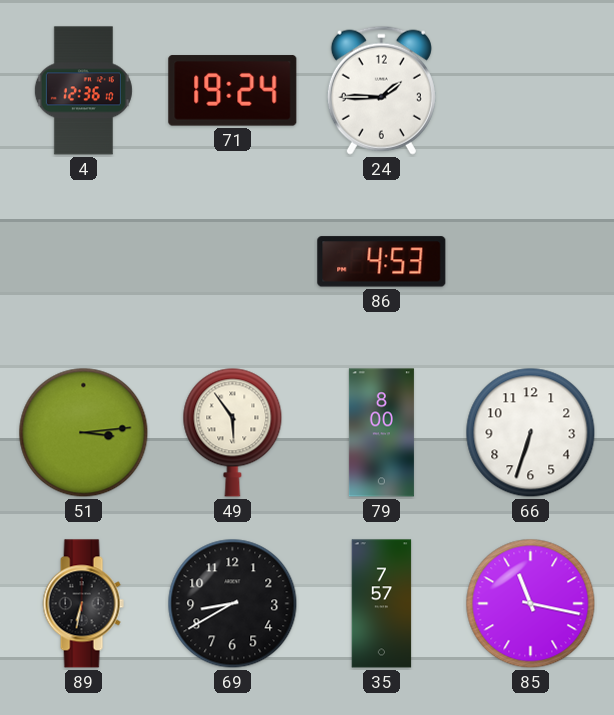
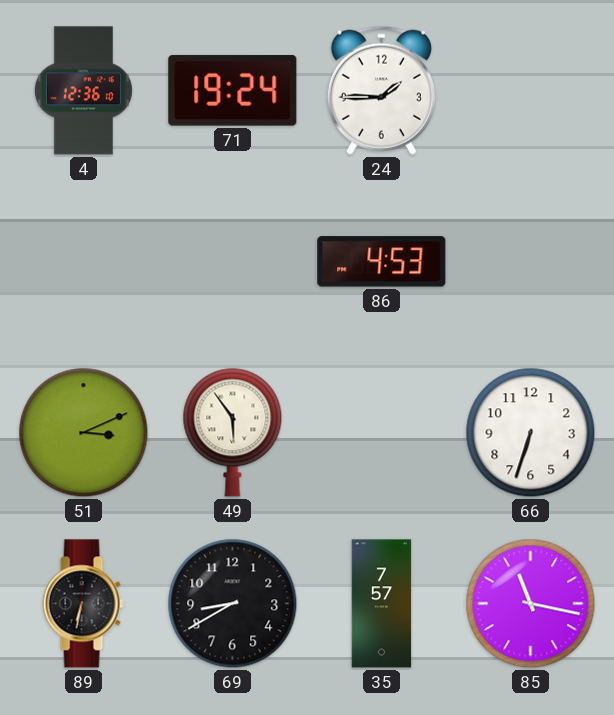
51: 3:14 -> 3:11 (84, 433)
79: 8:00 -> none (381, 433)
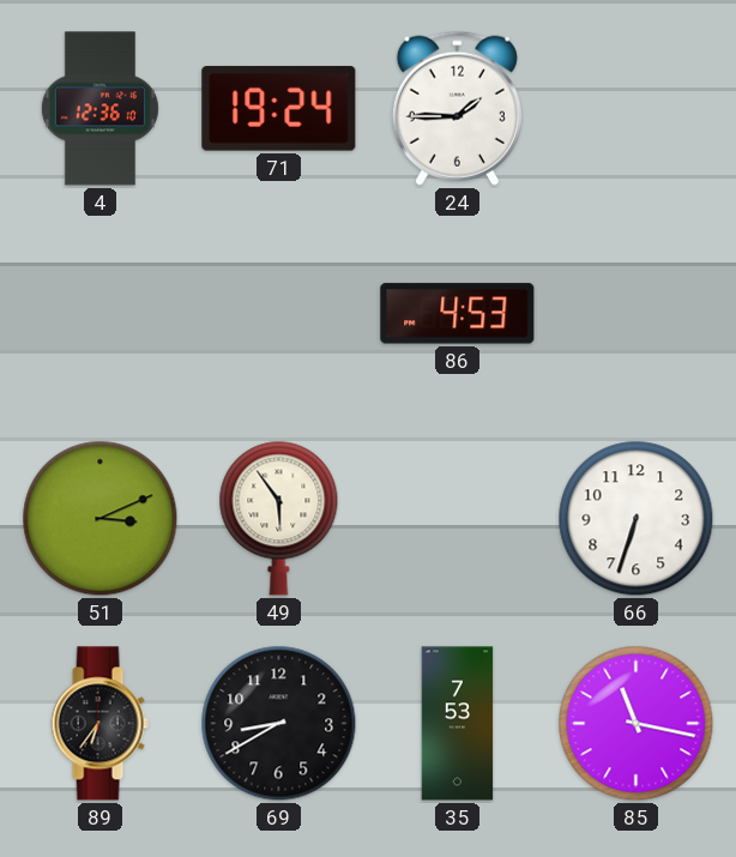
89: 6:32 -> 6:36 (99, 724)
35: 7:57 -> 7:53 (458, 724)
